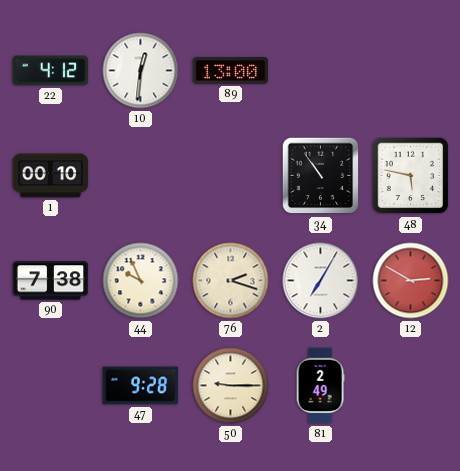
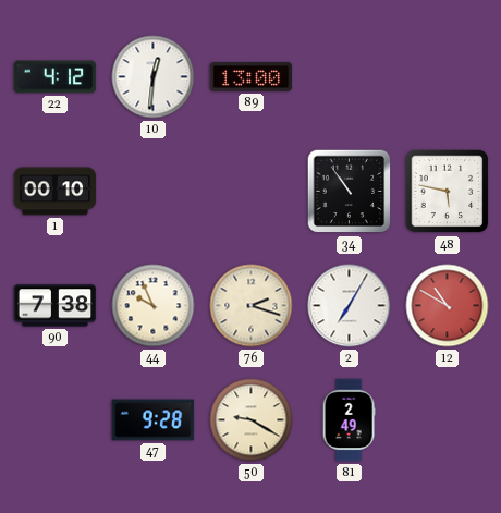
12: 2:50 -> 10:50 (448, 306)
50: 9:15 -> 9:20 (252, 420)
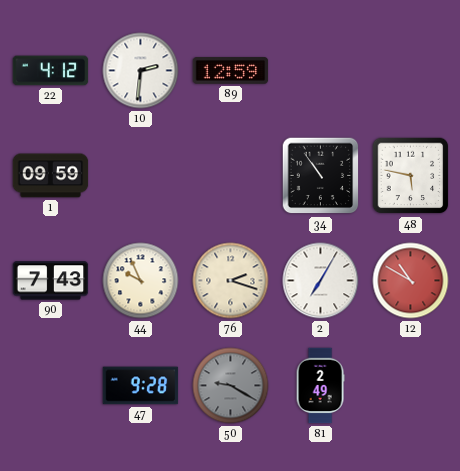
10: 12:31 -> 2:31 (141, 71)
89: 13:00 -> 12:59 (231, 71)
1: 00:10 -> 09:59 (51, 176)
90: 7:38 -> 7:43 (51, 281)
50 dial: cream -> grey (231, 386)
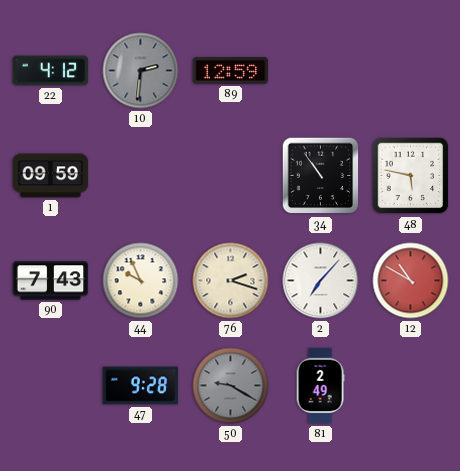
10 dial: white -> grey (141, 71)
2: 7:05 -> 7:07 (321, 281)
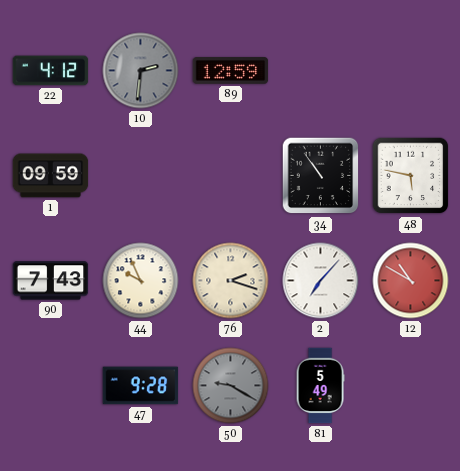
81: 2:49 -> 5:49 (320, 386)
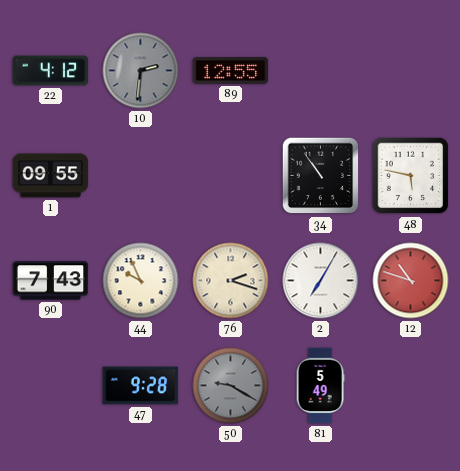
89: 12:59 -> 12:55 (231, 71)
1: 09:59 -> 09:55 (51, 176)
2: 7:07 -> 7:05 (321, 281)
12: 10:50 -> 10:48 (411, 281)
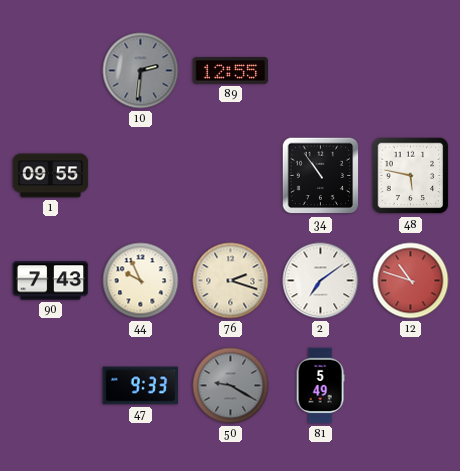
22: 4:12 -> none (51, 71)
2: 7:05 -> 7:09 (321, 281)
47: 9:28 -> 9:33 (141, 386)
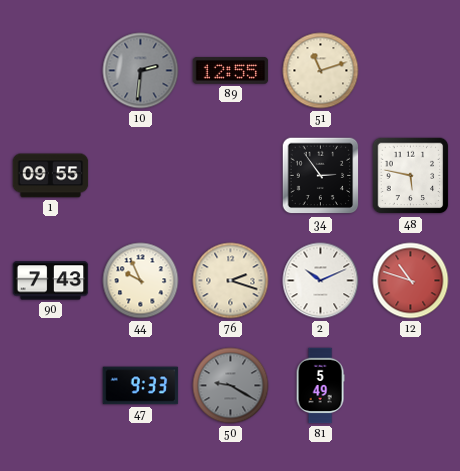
51: none -> 11:12 (321, 71)
34: 10:54 -> 2:54 (321, 176)
2: 7:09 -> 10:11 (321, 281)
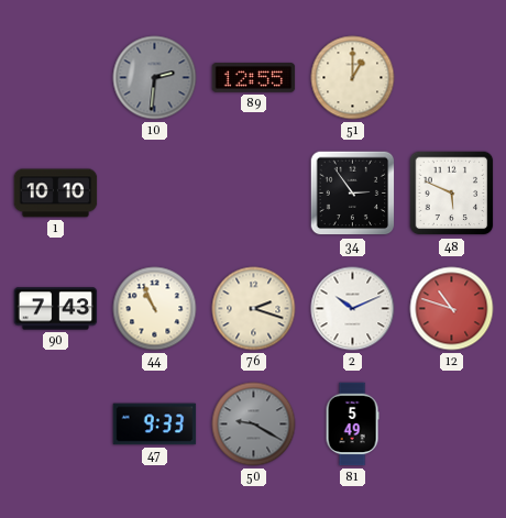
51: 11:12 -> 1:00 (353, 78)
1: 09:55 -> 10:10 (56, 194)
48: 5:47 -> 5:49 (452, 194)
44: 9:56 -> 10:56 (155, 309)
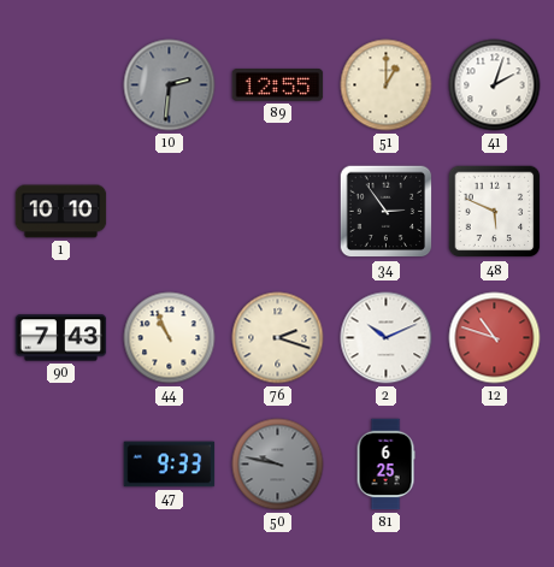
41: none -> 2:03 (495, 85)
50: 9:20 -> 9:47 (278, 465)
81: 5:49 -> 6:25 (385, 465)
